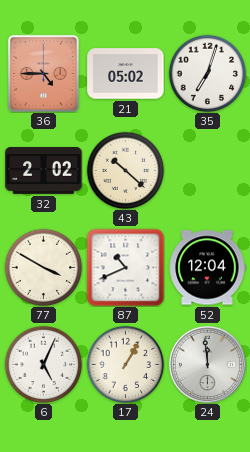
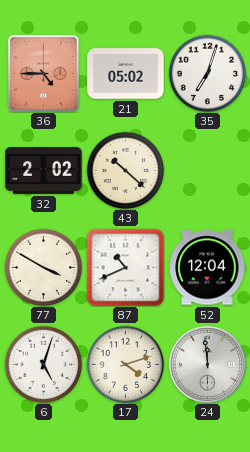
6: 5:04 -> 5:03 (43, 364)
17: 1:05 -> 4:12 (125, 364)
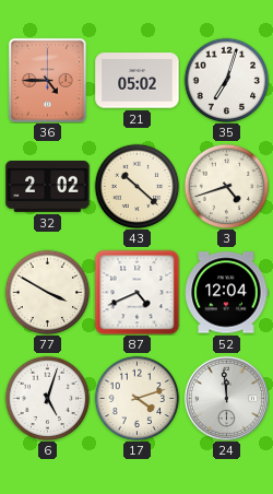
3: none -> 4:42 (226, 186)
87: 10:41 -> 4:41 (136, 292)
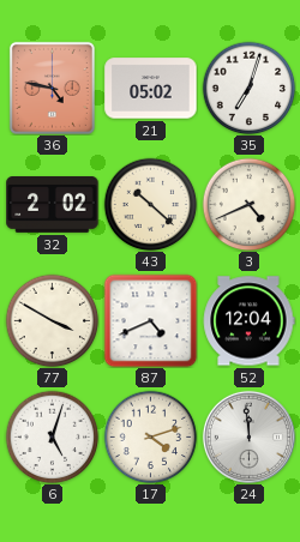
36: 4:45 -> 4:47 (52, 88)
3: 4:42 -> 4:41 (248, 204)
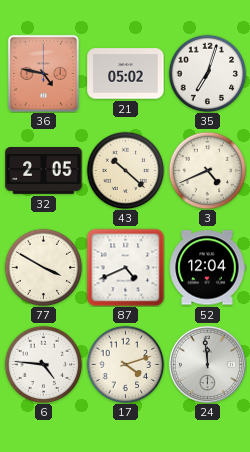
32: 2:02 -> 2:05 (44, 171)
6: 5:03 -> 4:46 (43, 364)
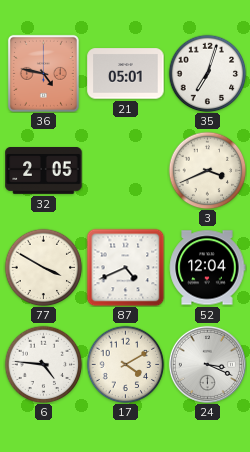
21: 05:02 -> 05:01 (126, 74)
43: 10:22 -> none (125, 170)
3: 4:41 -> 3:41 (207, 170)
17: 4:12 -> 4:10 (125, 364)
24: 11:59 -> 3:19 (207, 364)
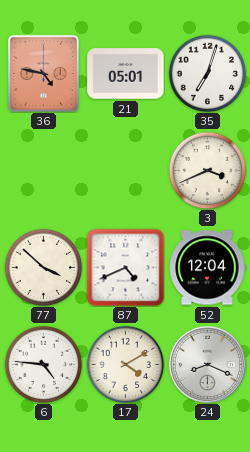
32: 2:05 -> none (44, 171)
77: 3:50 -> 3:52 (43, 267)
24: 3:19 -> 8:19 (207, 364)
